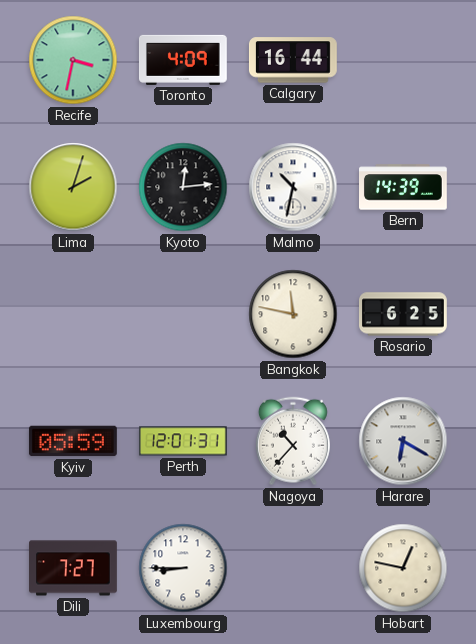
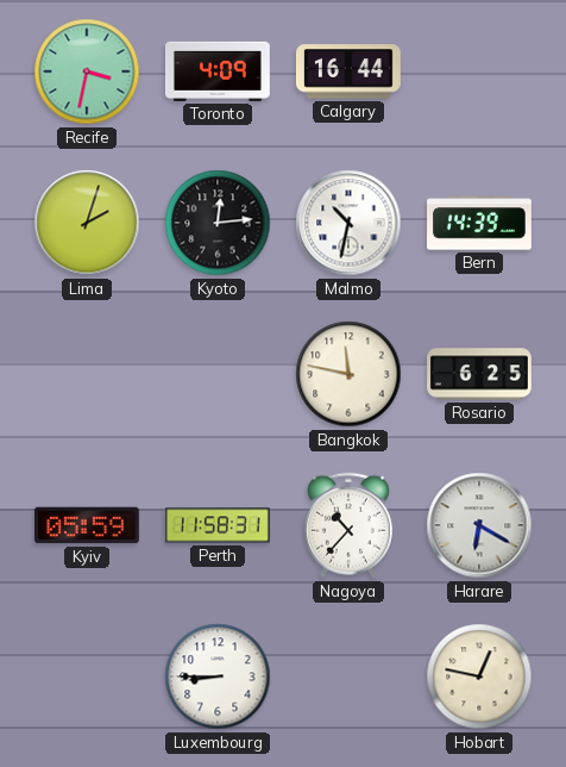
Perth: 12:01 -> 11:58 (218, 525)
Dili: 7:27 -> none (74, 568)
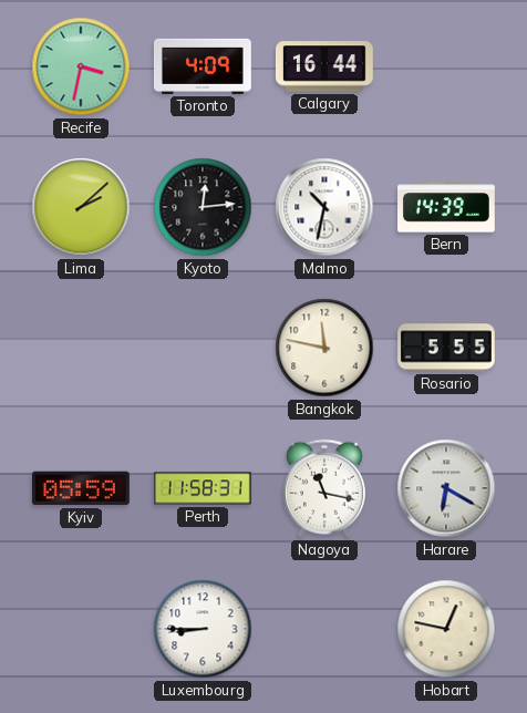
Lima: 2:03 -> 2:08 (81, 207)
Rosario: 6:25 -> 5:55 (447, 348)
Nagoya: 10:37 -> 11:17 (324, 488)
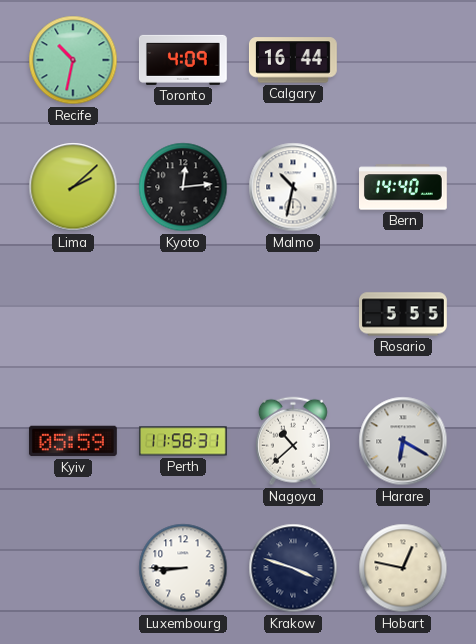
Recife: 3:32 -> 10:32 (73, 60)
Bern: 14:39 -> 14:40 (404, 187)
Bangkok: 11:47 -> none (324, 348)
Nagoya: 11:17 -> 10:38 (293, 441)
Krakow: none -> 3:48 (293, 568)
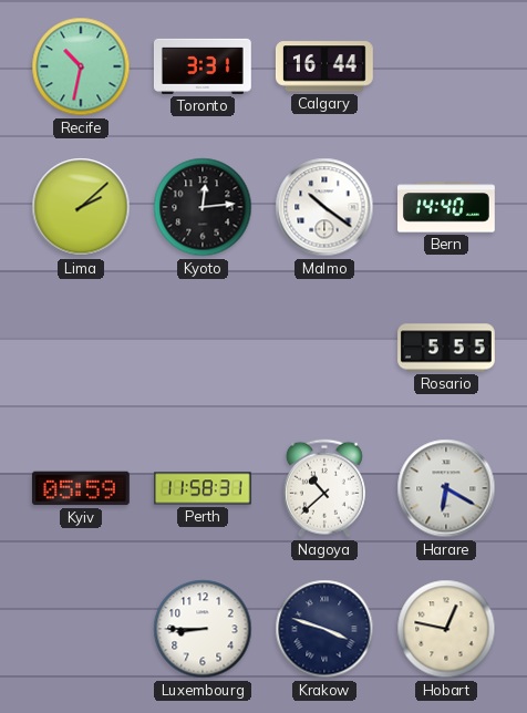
Toronto: 4:09 -> 3:31 (203, 66)
Malmo: 10:32 -> 10:21 (324, 207)
